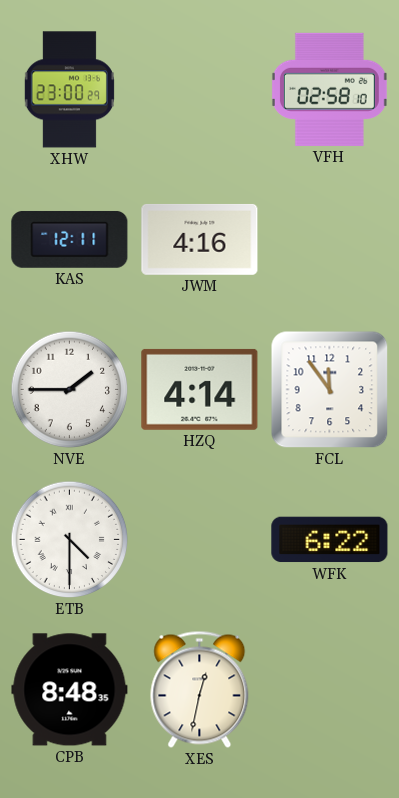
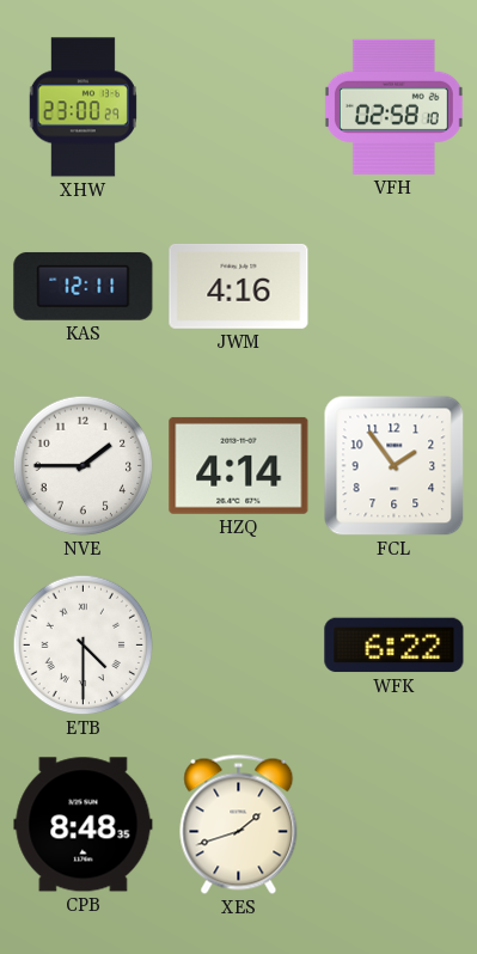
FCL: 11:54 -> 1:54 (395, 466)
XES: 12:32 -> 1:42 (239, 824)
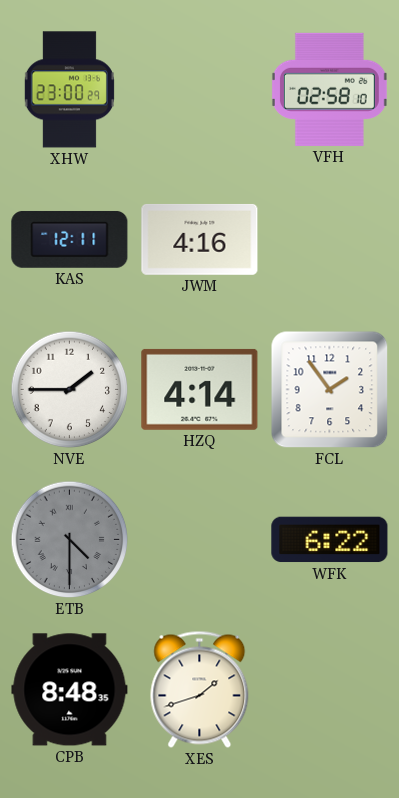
ETB dial: white -> grey (70, 540)
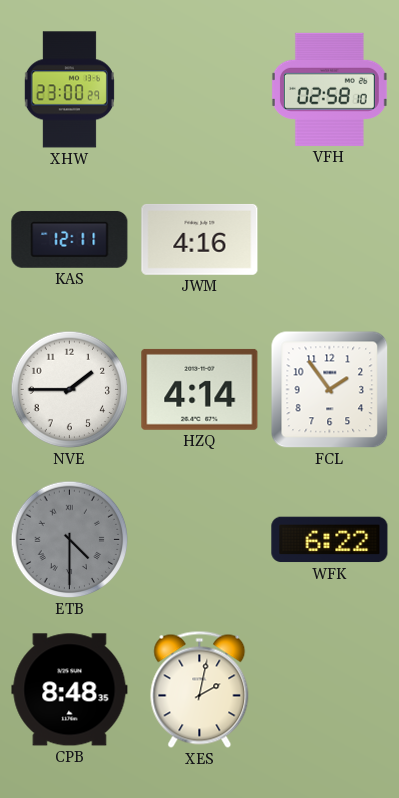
XES: 1:42 -> 2:02 (200, 689)
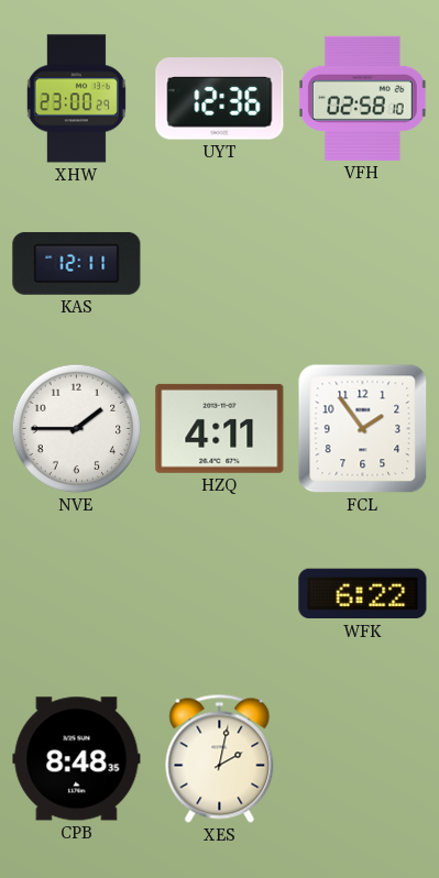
UYT: none -> 12:36 (220, 99)
JWM: 4:16 -> none (200, 239)
HZQ: 4:14 -> 4:11 (220, 428)
ETB: 4:30 -> none (70, 540)
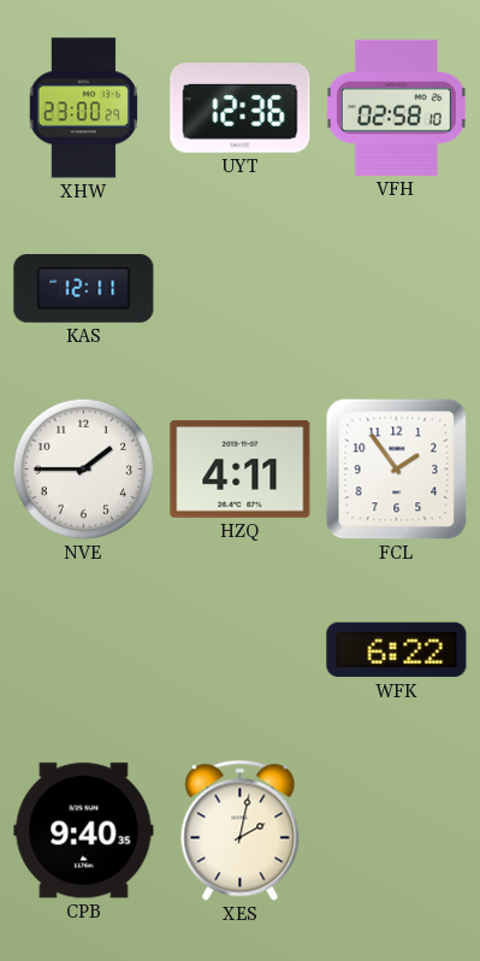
CPB: 8:48 -> 9:40 (84, 831)
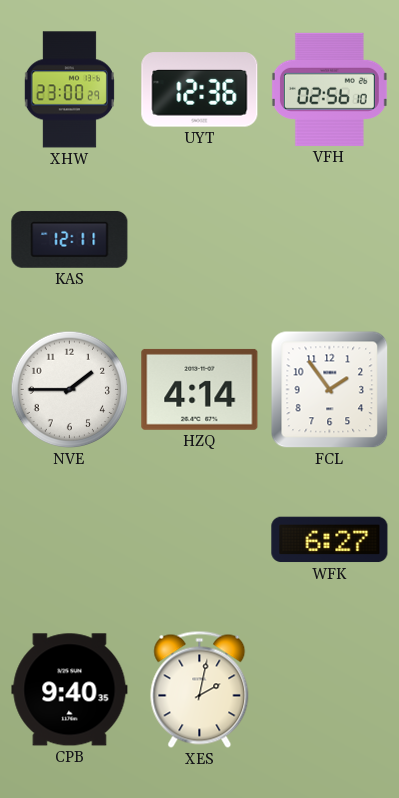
VFH: 02:58 -> 02:56 (329, 89)
HZQ: 4:11 -> 4:14 (200, 389)
WFK: 6:22 -> 6:27 (330, 540)
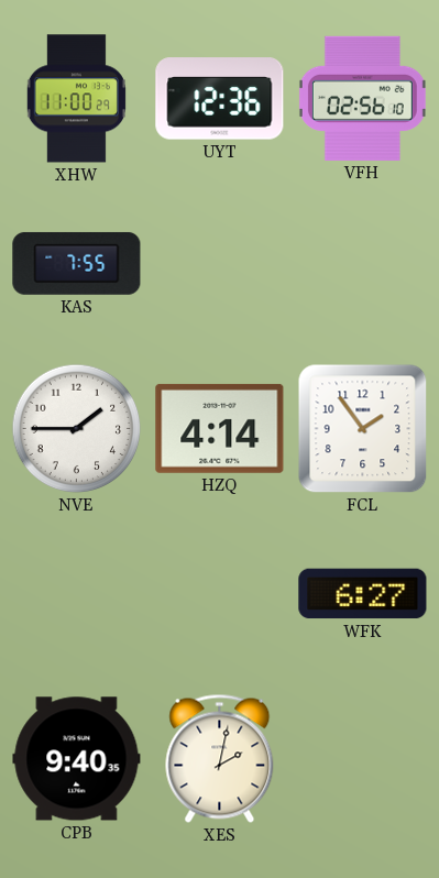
XHW: 23:00 -> 11:00 (76, 99)
KAS: 12:11 -> 7:55 (77, 263)
